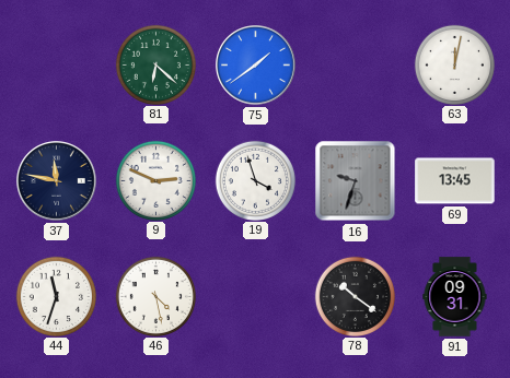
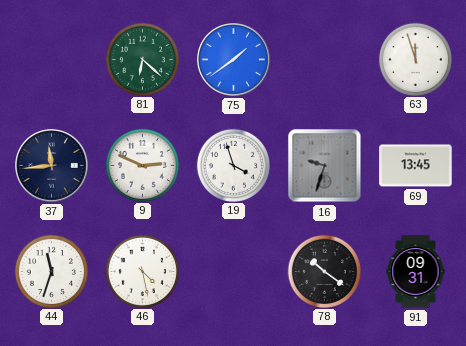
63: 12:02 -> 11:57 (415, 59)
37: 11:47 -> 11:44 (52, 166)
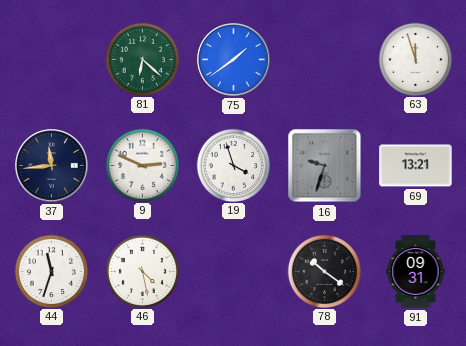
69: 13:45 -> 13:21 (416, 166)
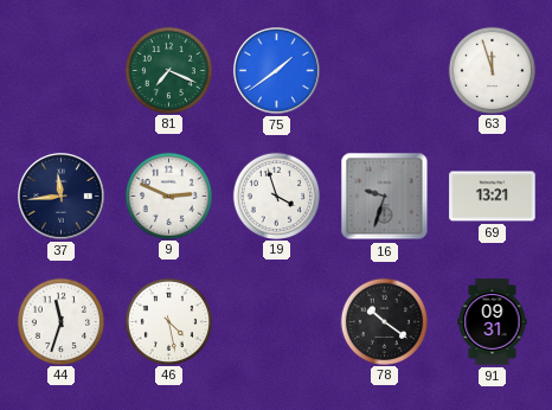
81: 6:22 -> 7:19 (168, 70)
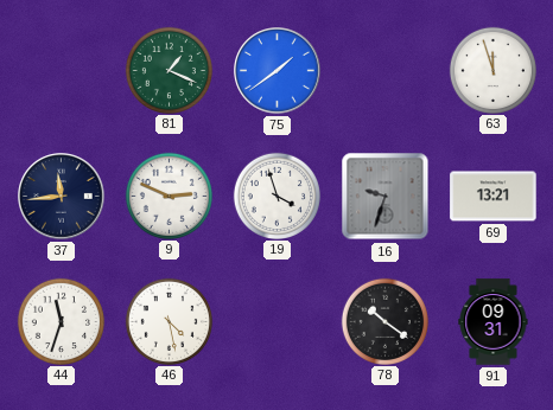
81: 7:19 -> 1:19 (169, 70)
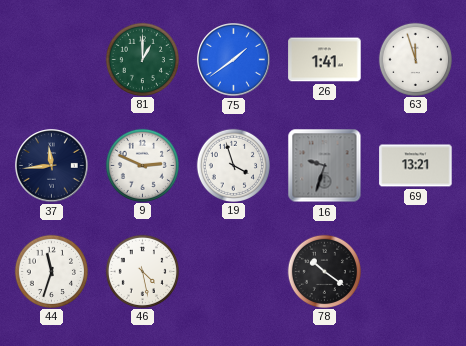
81: 1:19 -> 1:00 (142, 59)
26: none -> 1:41 (325, 60)
91: 09:31 -> none (494, 322)
